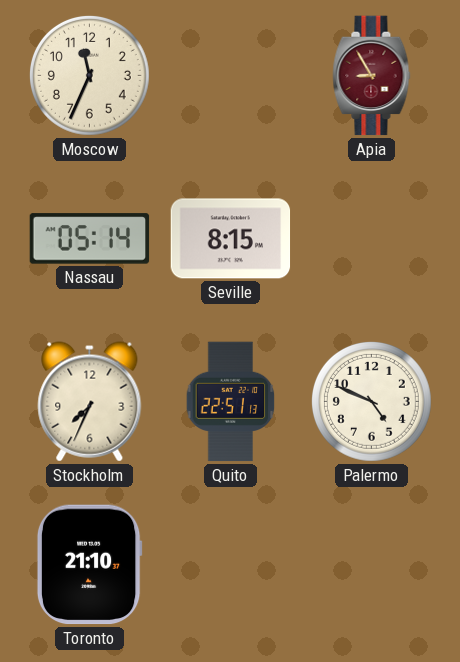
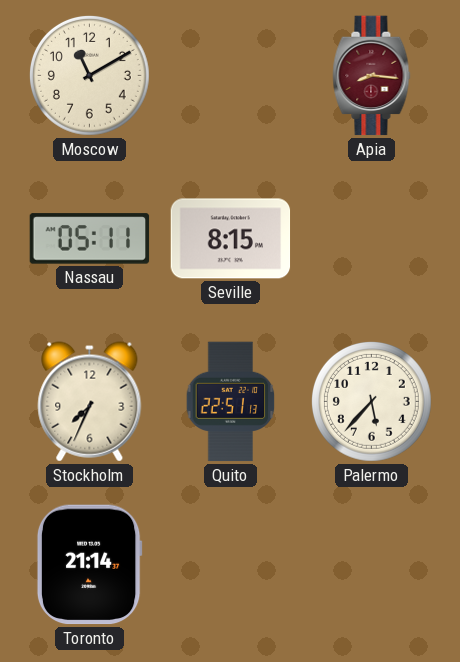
Moscow: 11:34 -> 11:10 (89, 75)
Apia: 8:55 -> 8:16 (372, 76)
Nassau: 05:14 -> 05:11 (90, 239)
Palermo: 4:49 -> 5:37 (371, 401)
Toronto: 21:10 -> 21:14 (89, 565)
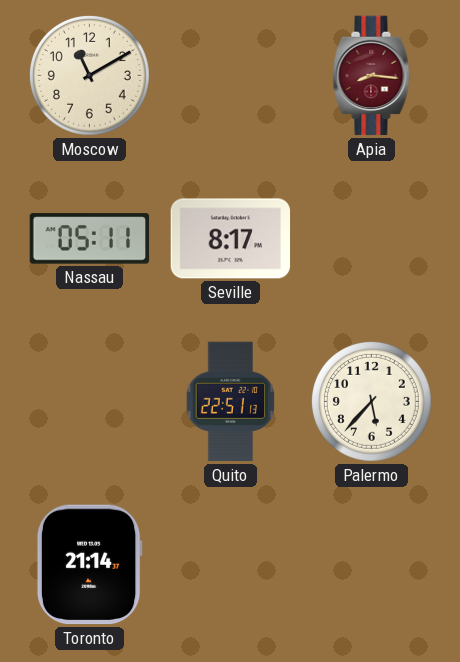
Seville: 8:15 -> 8:17 (231, 239)
Stockholm: 7:34 -> none (90, 402)
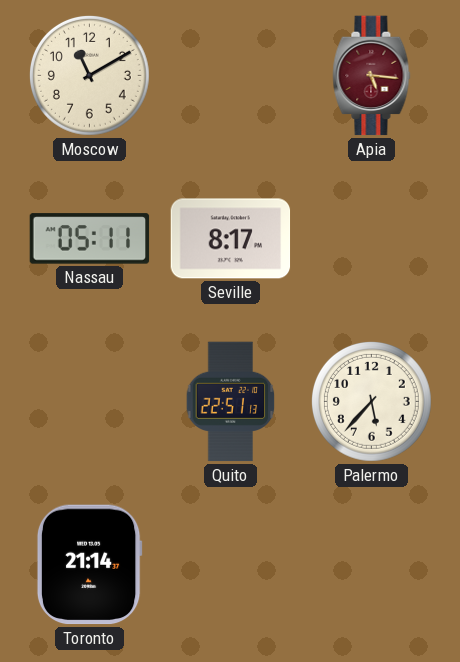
Apia: 8:16 -> 5:16 (372, 76)
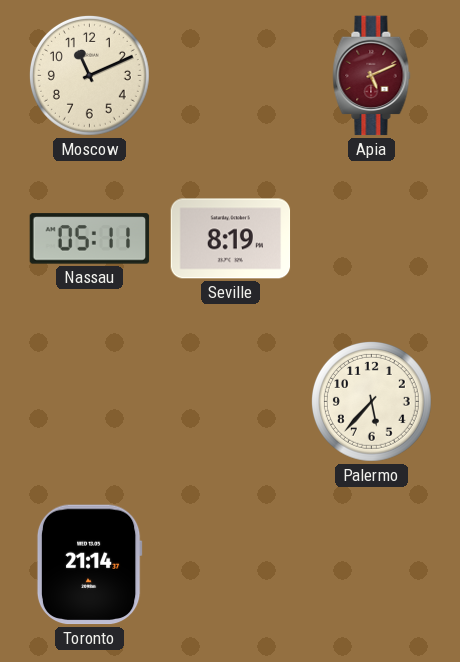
Moscow: 11:10 -> 11:11 (89, 75)
Apia: 5:16 -> 5:11 (372, 76)
Seville: 8:17 -> 8:19 (231, 239)
Quito: 22:51 -> none (231, 402)
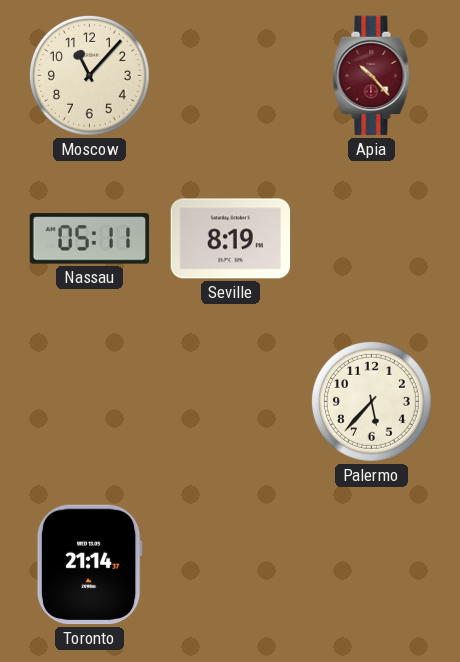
Moscow: 11:11 -> 11:07 (89, 75)
Apia: 5:11 -> 10:23 (372, 76)
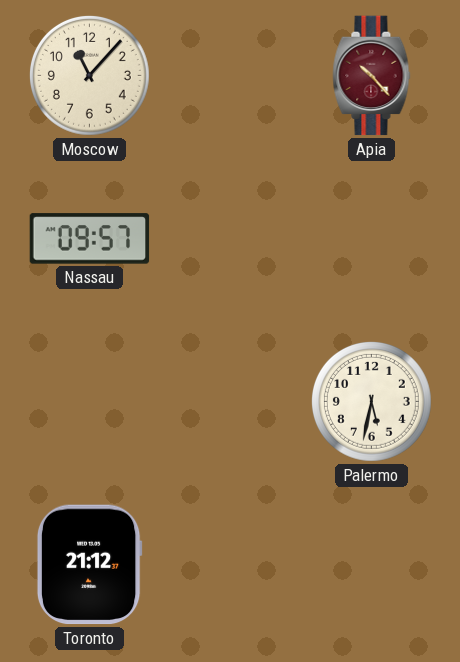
Nassau: 05:11 -> 09:57 (90, 239)
Seville: 8:19 -> none (231, 239)
Palermo: 5:37 -> 5:32 (371, 401)
Toronto: 21:14 -> 21:12 (89, 565)
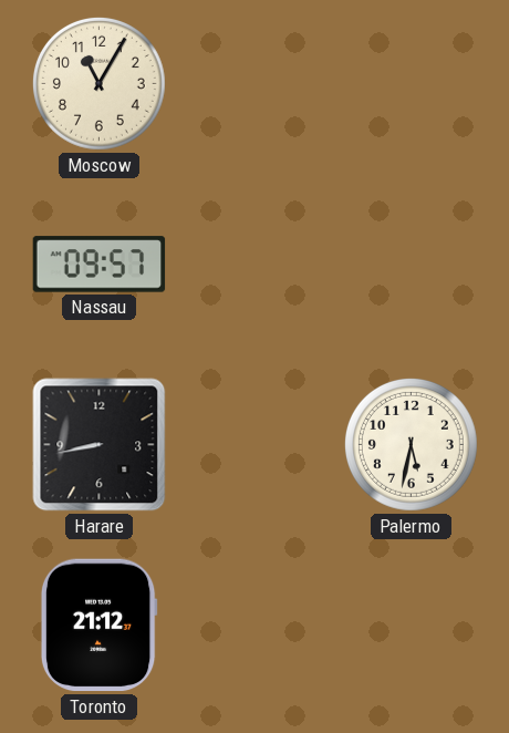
Moscow: 11:07 -> 11:05 (98, 83)
Apia: 10:23 -> none (372, 76)
Harare: none -> 8:43 (100, 445)
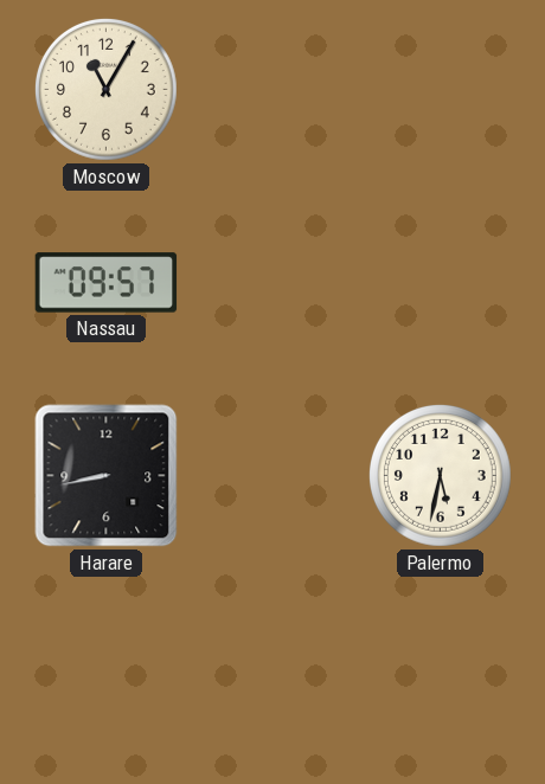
Toronto: 21:12 -> none (98, 626)
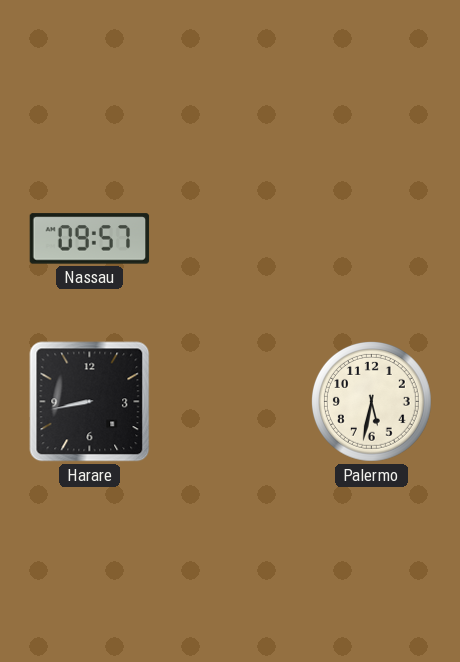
Moscow: 11:05 -> none (105, 89)
